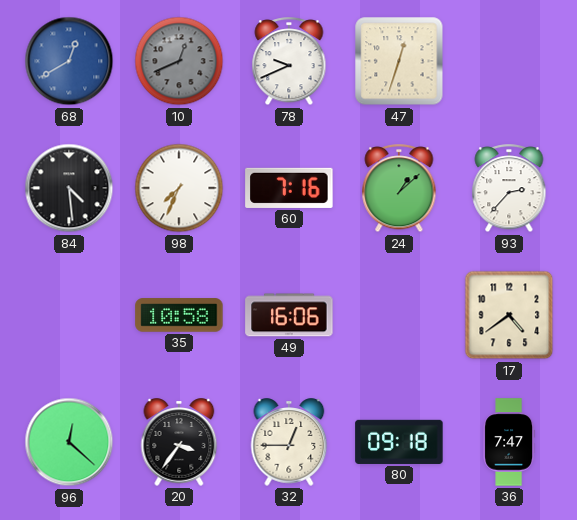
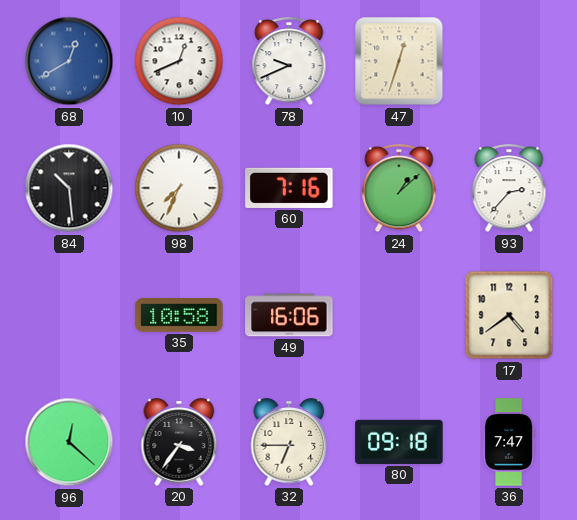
10 dial: grey -> white (179, 61)
84: 4:29 -> 10:29 (69, 188)
32: 12:45 -> 6:45 (289, 442)
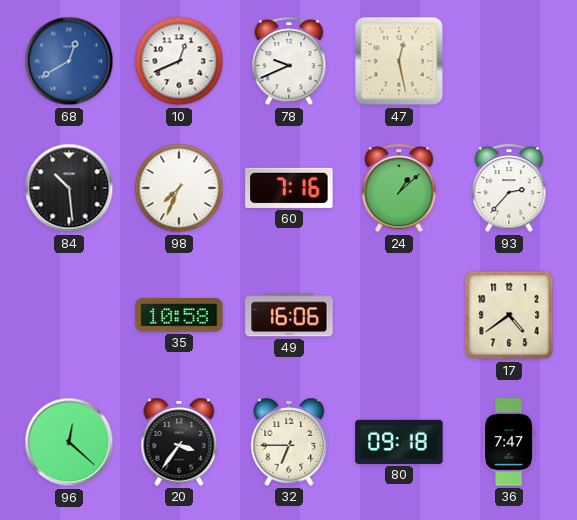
47: 12:33 -> 12:28 (399, 61)
